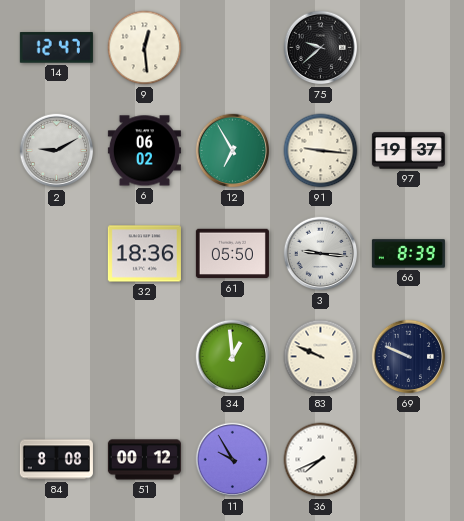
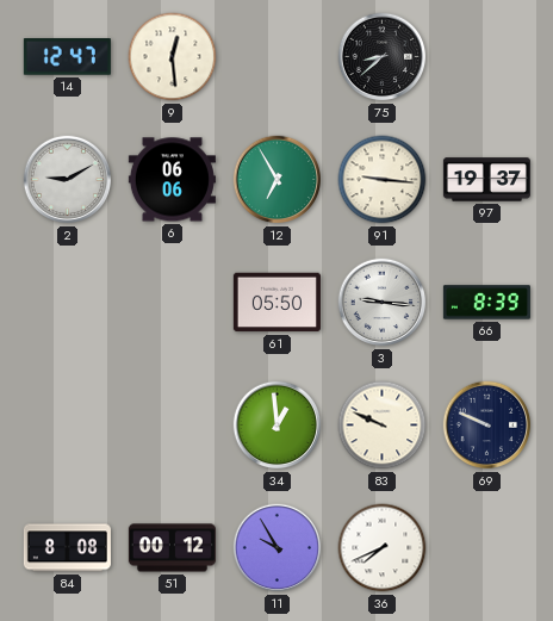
75: 9:38 -> 8:38 (383, 57)
6: 06:02 -> 06:06 (172, 180)
32: 18:36 -> none (144, 254)
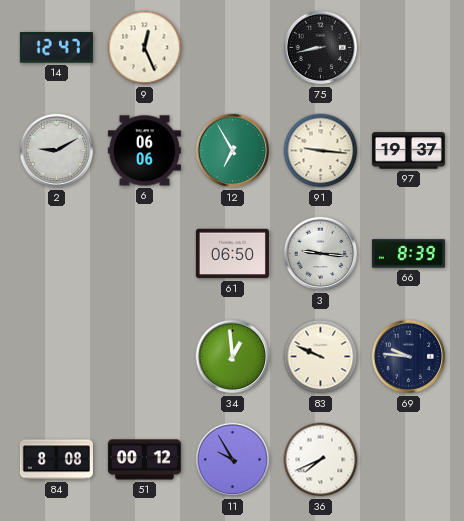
9: 12:29 -> 12:26 (145, 48)
75: 8:38 -> 8:43 (321, 48)
61: 05:50 -> 06:50 (232, 254)
69: 9:49 -> 9:46 (409, 357)
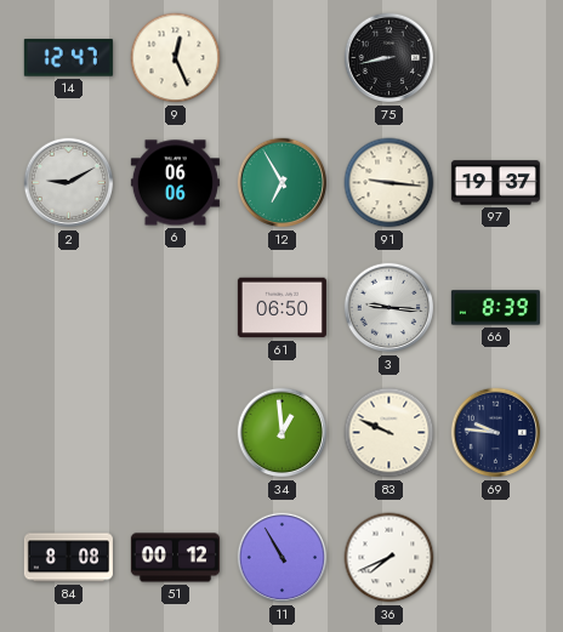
11: 9:55 -> 10:55 (283, 558)
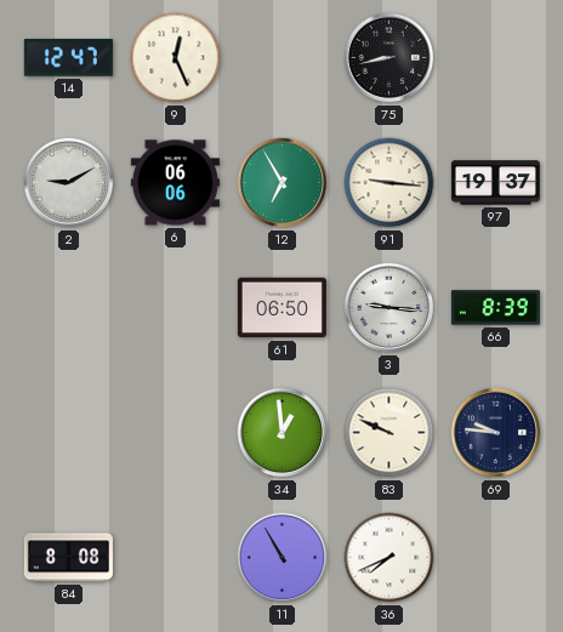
51: 00:12 -> none (175, 558)
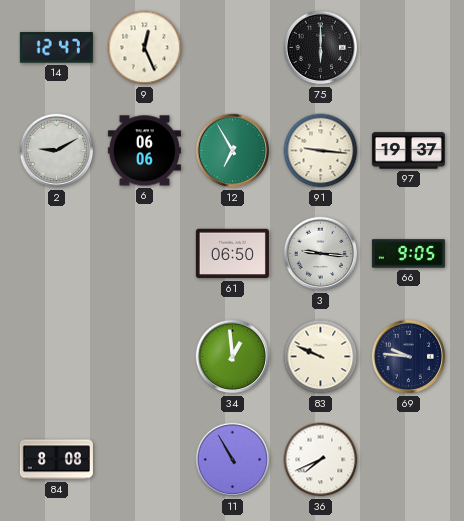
75: 8:43 -> 6:00 (321, 48)
66: 8:39 -> 9:05 (408, 254)
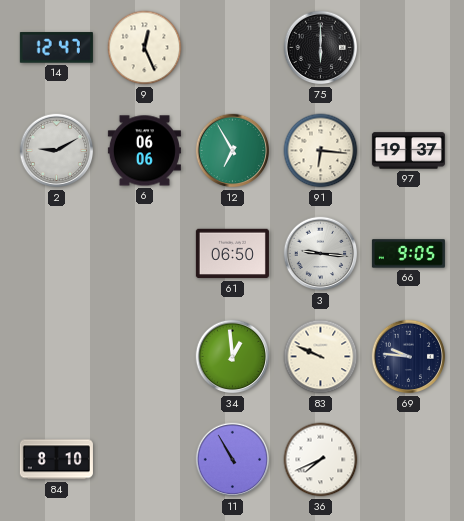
91: 9:16 -> 6:16 (321, 151)
84: 8:08 -> 8:10 (56, 460)
